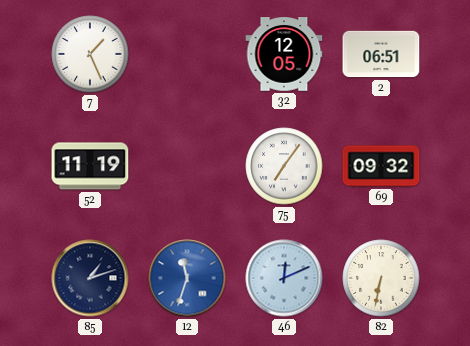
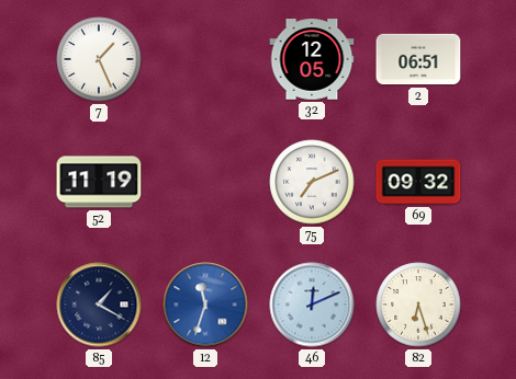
75: 7:06 -> 7:11 (312, 182)
85: 1:12 -> 1:20 (99, 305)
82: 6:32 -> 6:27 (418, 305)
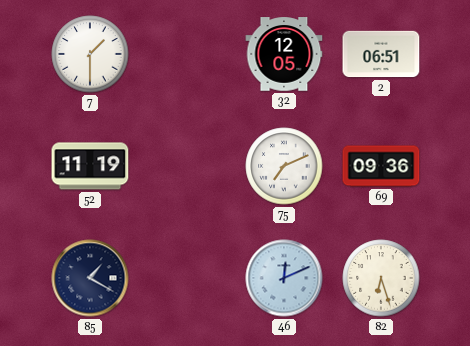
7: 1:26 -> 1:30 (90, 54)
69: 09:32 -> 09:36 (381, 166)
12: 11:33 -> none (205, 305)
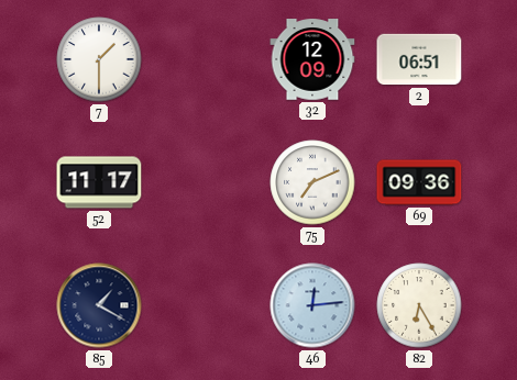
32: 12:05 -> 12:09 (312, 59)
52: 11:19 -> 11:17 (99, 182)
46: 12:11 -> 12:14 (312, 305)
82: 6:27 -> 6:25 (419, 305)
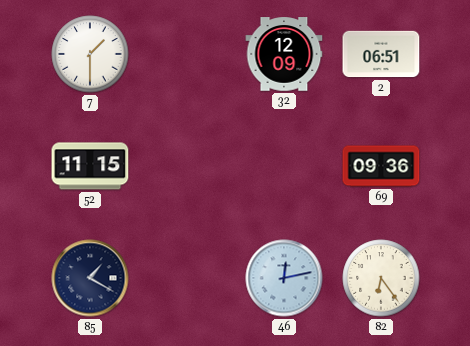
52: 11:17 -> 11:15 (90, 166)
75: 7:11 -> none (312, 182)
46: 12:14 -> 12:13 (284, 278)
82: 6:25 -> 6:24 (381, 278)
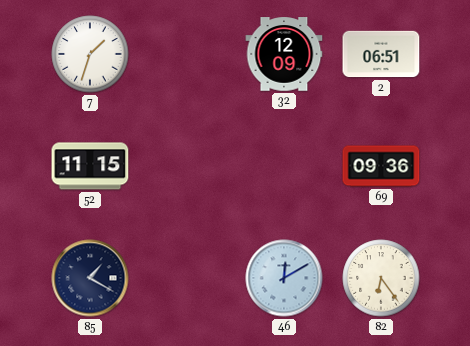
7: 1:30 -> 1:33 (90, 54)
46: 12:13 -> 12:10 (284, 278)
